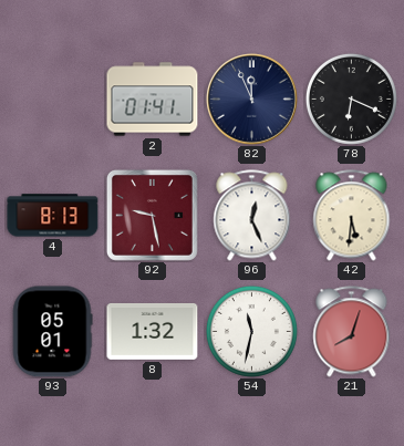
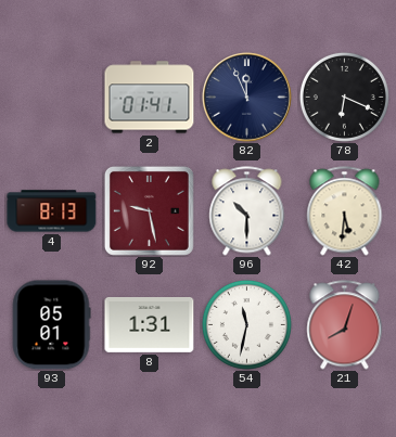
96: 12:26 -> 10:30 (247, 211)
8: 1:32 -> 1:31 (150, 324)
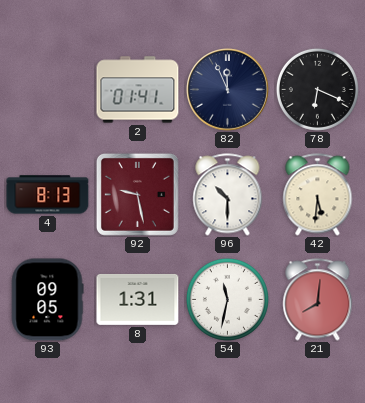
93: 05:01 -> 09:05 (47, 300)
21: 8:03 -> 8:01 (318, 300)
